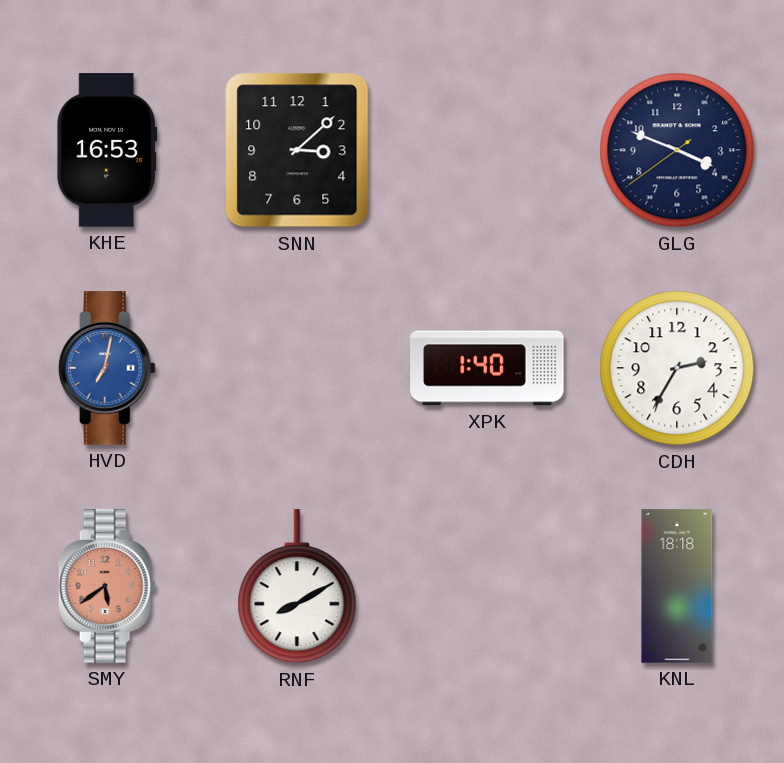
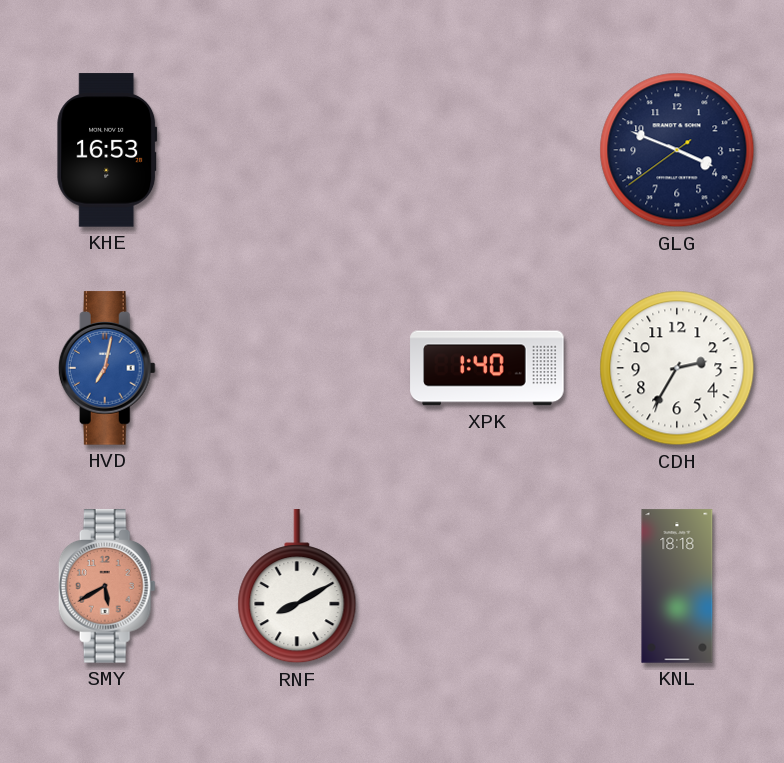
SNN: 3:08 -> none (297, 150)
SMY: 5:39 -> 5:40 (107, 586)
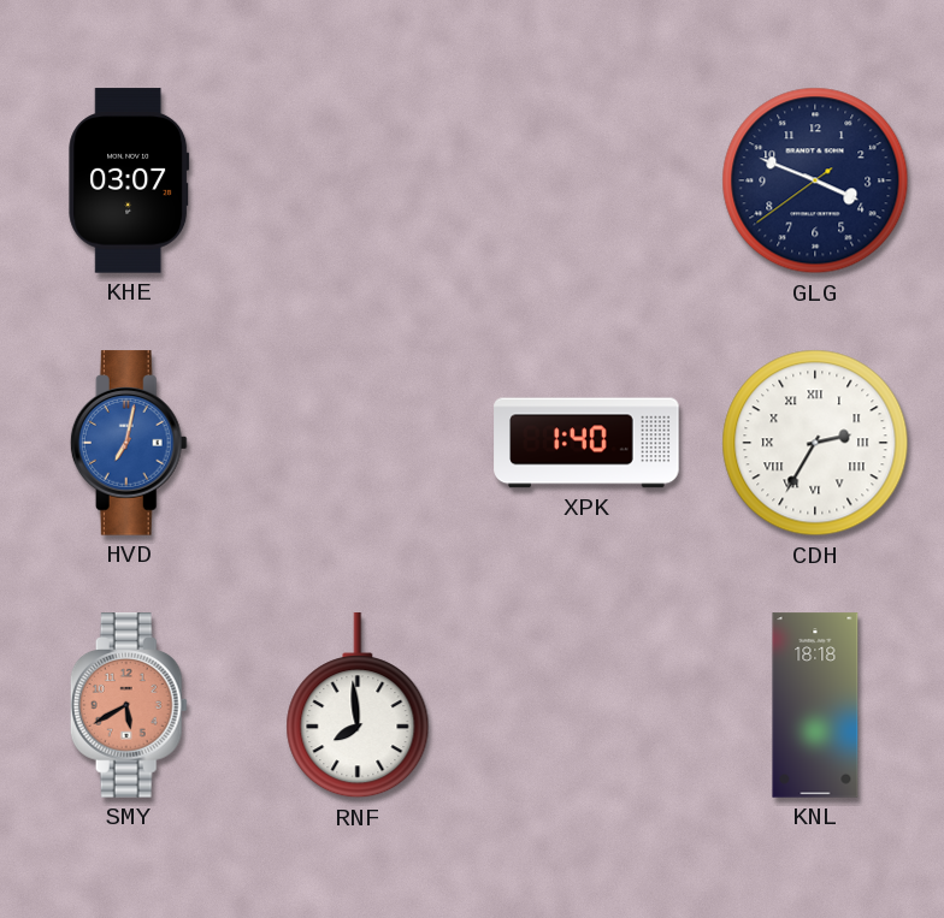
KHE: 16:53 -> 03:07 (129, 180)
CDH numerals: Arabic -> Roman (815, 443)
RNF: 8:10 -> 7:59 (358, 706)
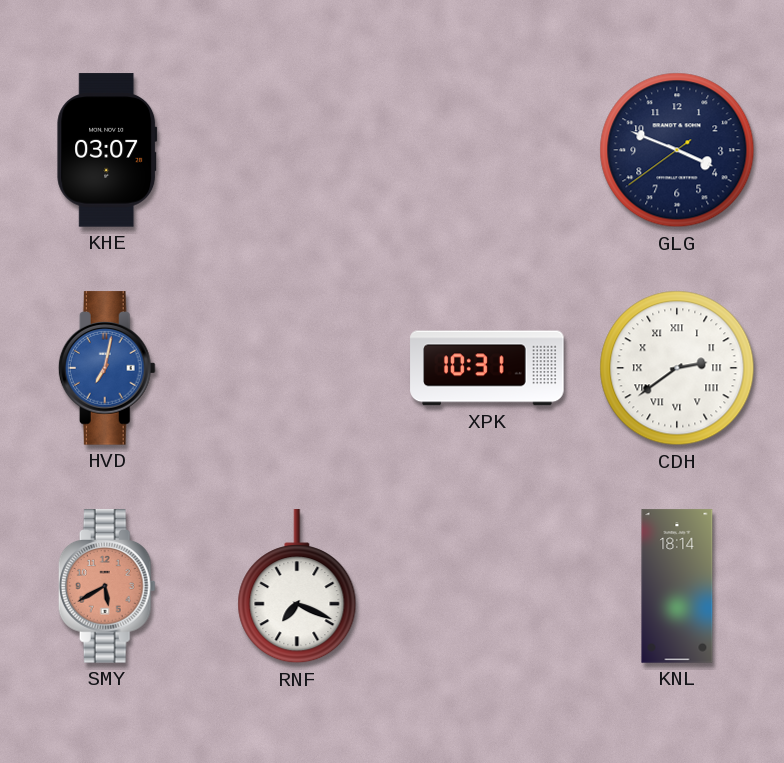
XPK: 1:40 -> 10:31 (487, 368)
CDH: 2:35 -> 2:39 (677, 368)
RNF: 7:59 -> 7:19 (297, 587)
KNL: 18:18 -> 18:14 (677, 586)
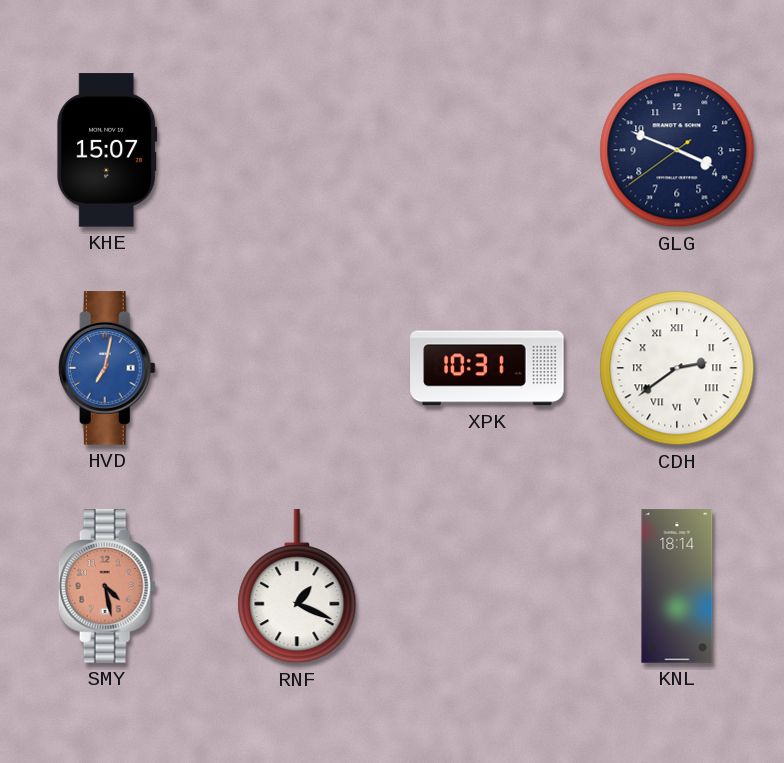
KHE: 03:07 -> 15:07 (107, 150)
SMY: 5:40 -> 4:28 (107, 586)
RNF: 7:19 -> 1:19 (297, 587)
